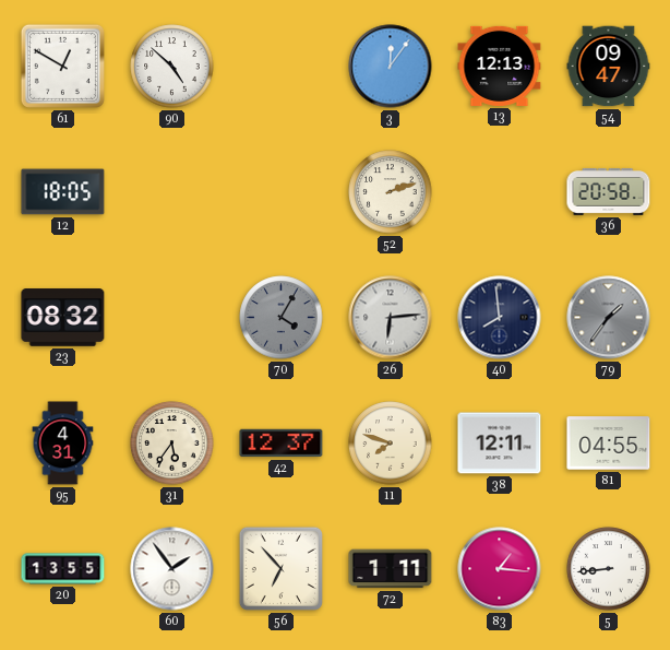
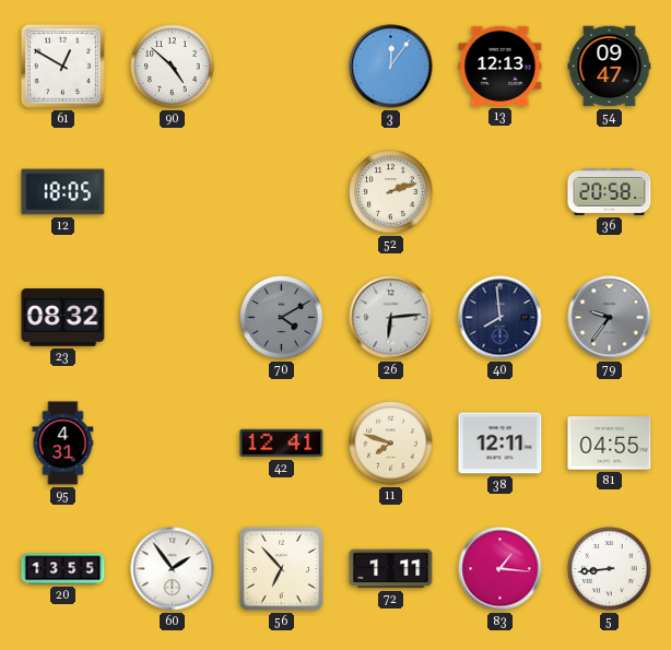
70: 4:05 -> 4:10 (282, 318)
79: 1:36 -> 9:36 (610, 318)
31: 5:36 -> none (172, 444)
42: 12:37 -> 12:41 (282, 444)
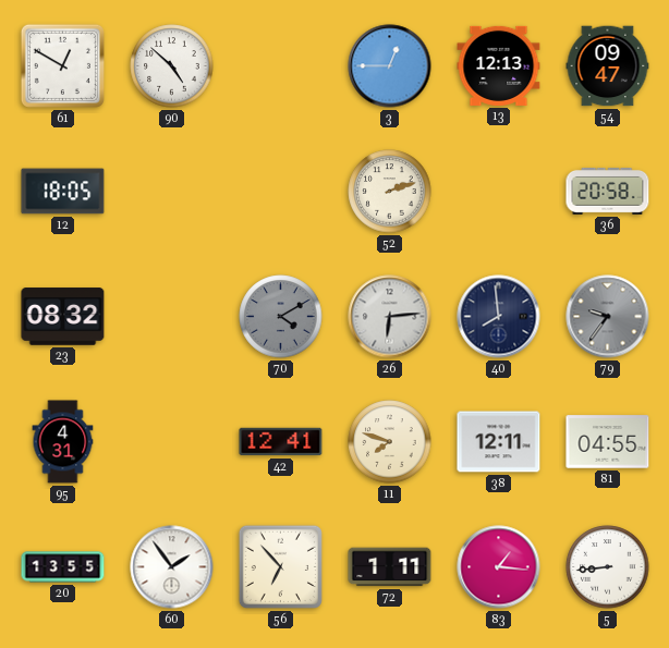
3: 12:06 -> 12:45 (390, 66)
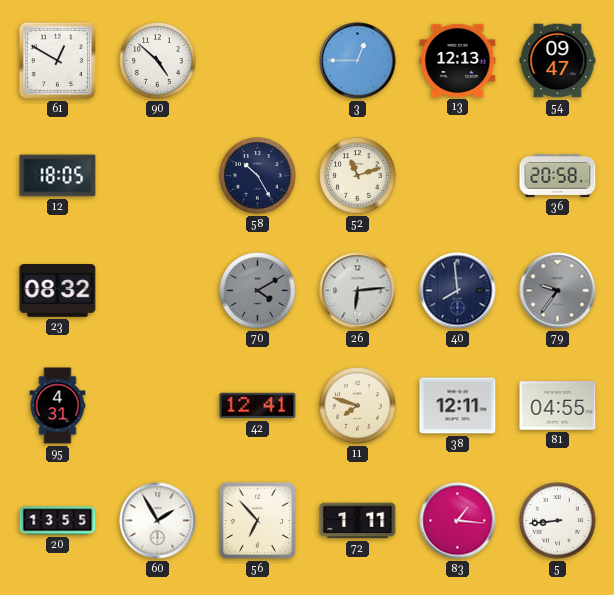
58: none -> 10:25 (258, 176)
52: 2:12 -> 11:12 (358, 176)
60: 1:54 -> 1:55 (158, 521)
